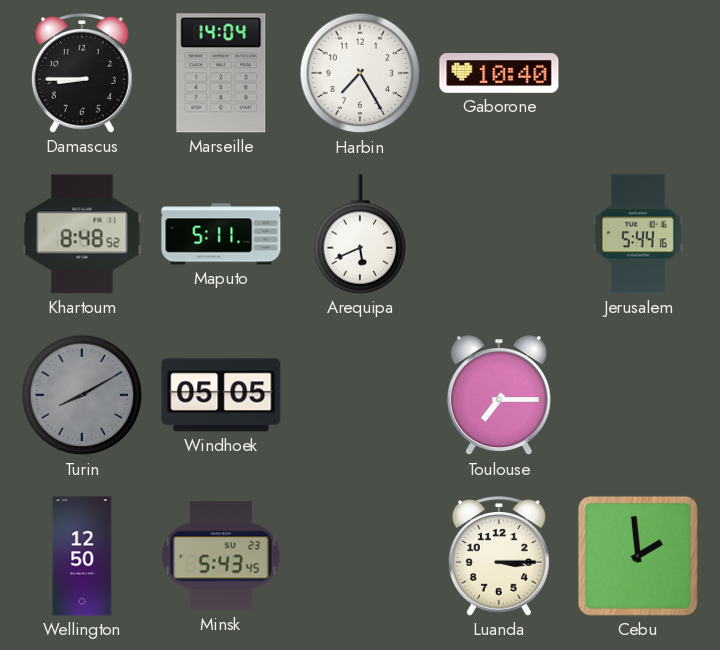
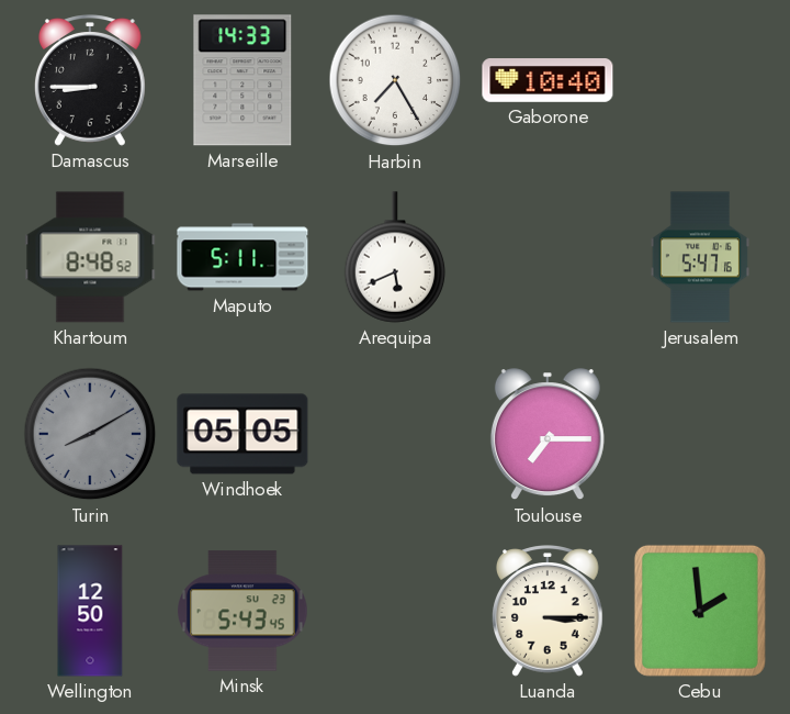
Marseille: 14:04 -> 14:33 (242, 80)
Jerusalem: 5:44 -> 5:47 (700, 257)
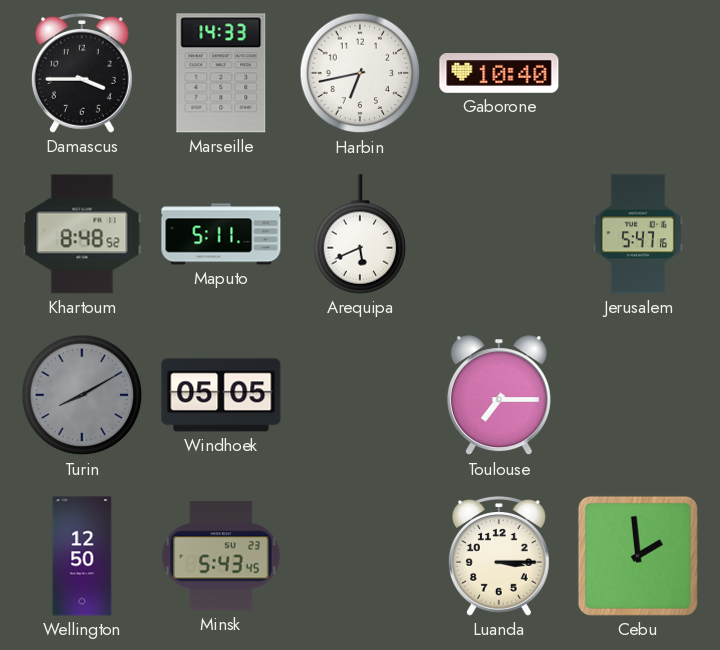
Damascus: 8:45 -> 3:45 (82, 73)
Harbin: 7:25 -> 6:43 (360, 73)
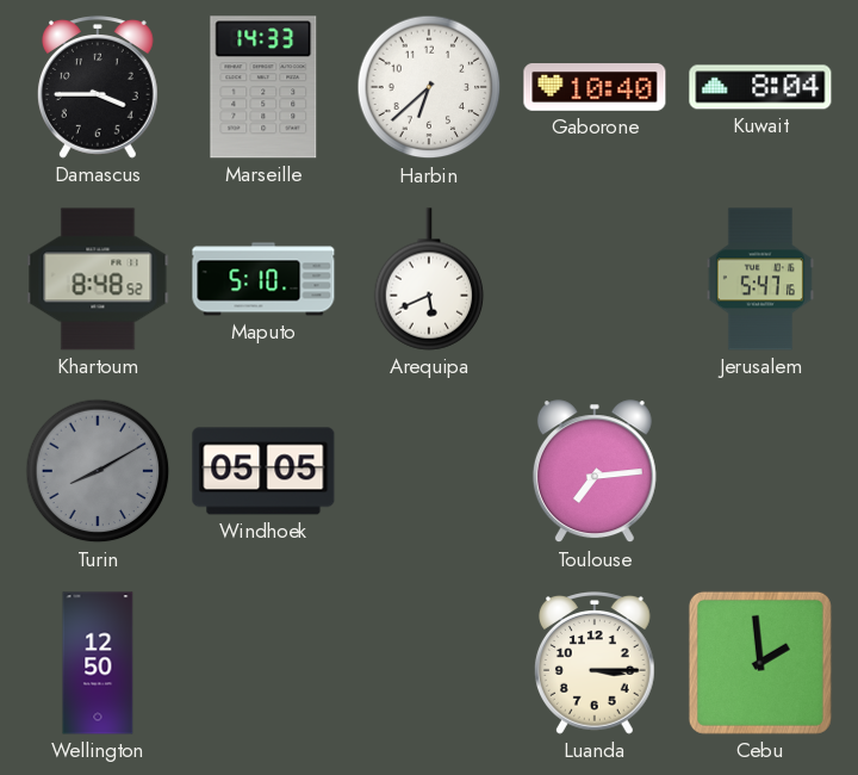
Harbin: 6:43 -> 6:38 (429, 87)
Kuwait: none -> 8:04 (760, 87)
Maputo: 5:11 -> 5:10 (263, 279)
Toulouse: 7:15 -> 7:14 (595, 472)
Minsk: 5:43 -> none (221, 556)
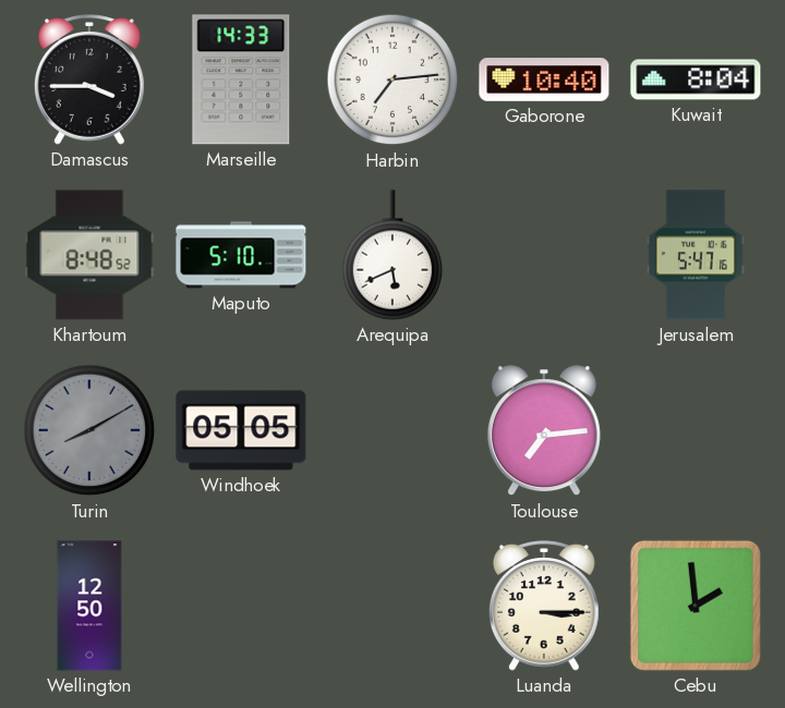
Harbin: 6:38 -> 7:14 (392, 80)
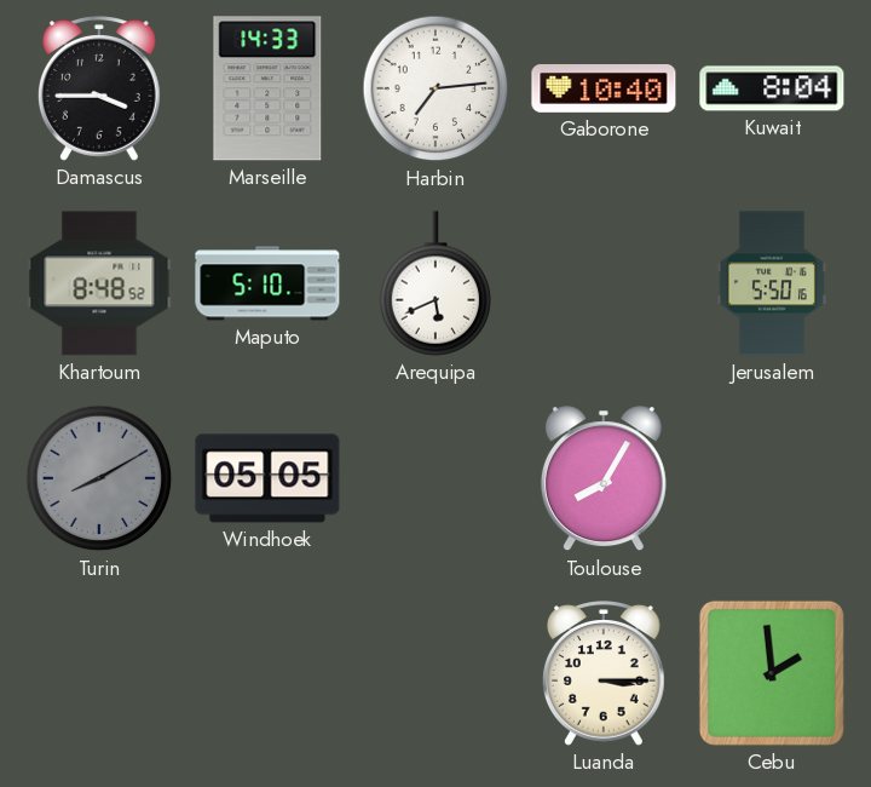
Jerusalem: 5:47 -> 5:50 (772, 283)
Toulouse: 7:14 -> 8:05 (604, 479)
Wellington: 12:50 -> none (89, 606)
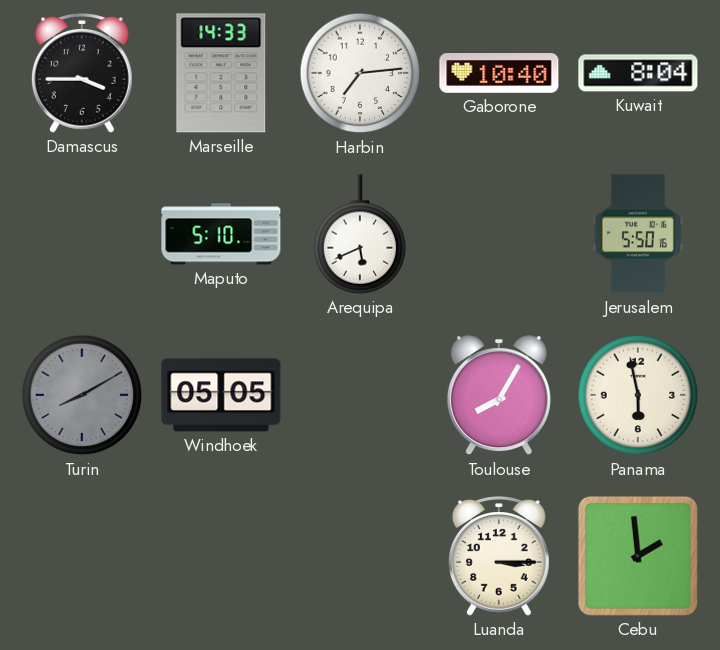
Khartoum: 8:48 -> none (99, 283)
Panama: none -> 5:58 (638, 395)
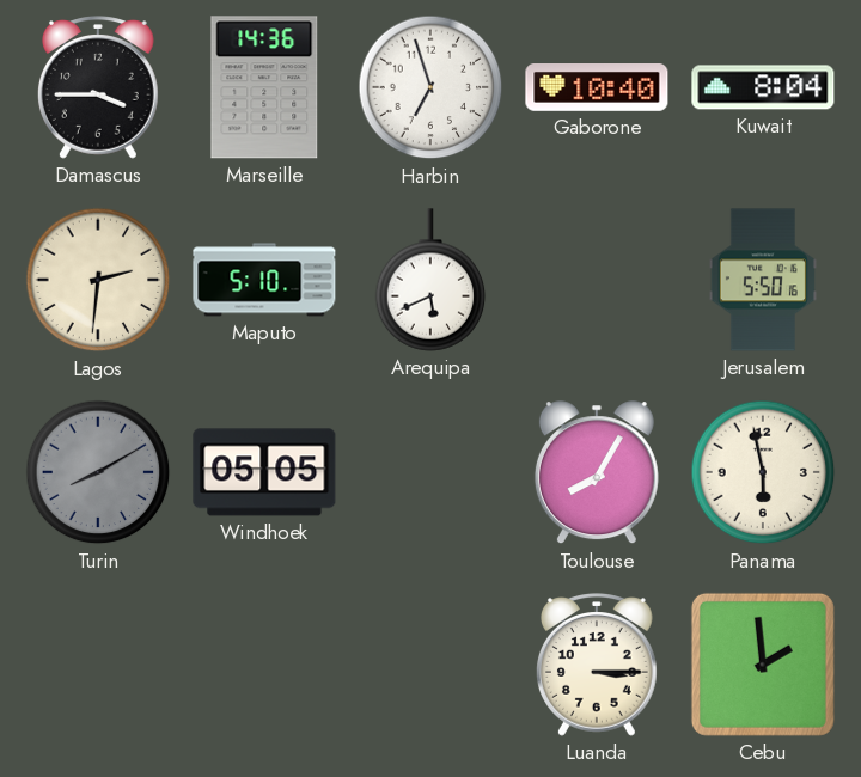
Marseille: 14:33 -> 14:36 (264, 87)
Harbin: 7:14 -> 6:57 (430, 87)
Lagos: none -> 2:31 (98, 280)
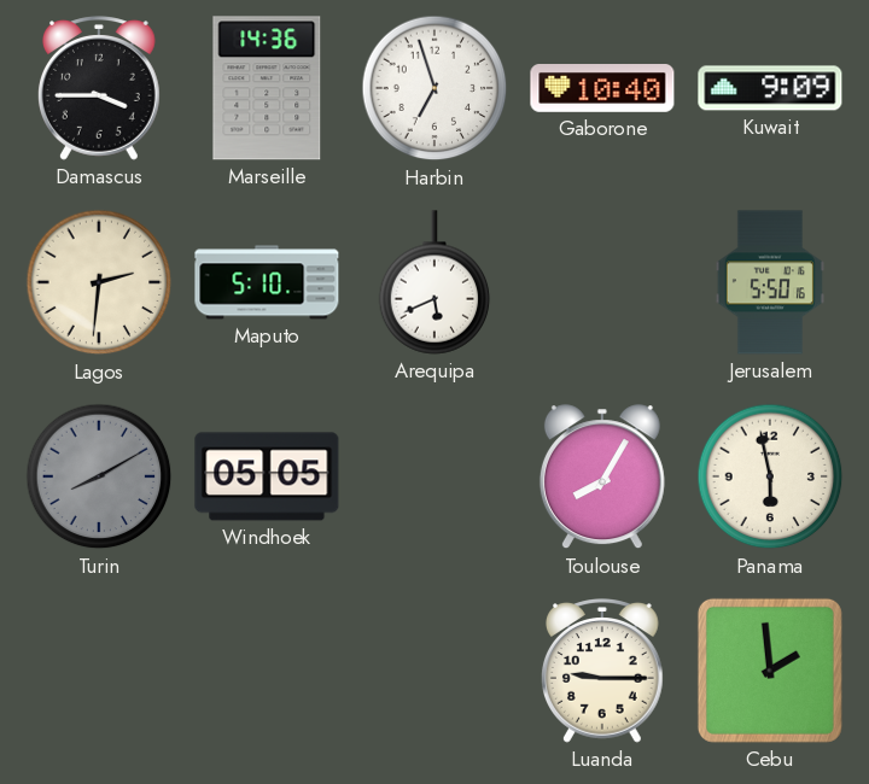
Kuwait: 8:04 -> 9:09 (770, 88)
Luanda: 3:15 -> 9:15 (602, 671)
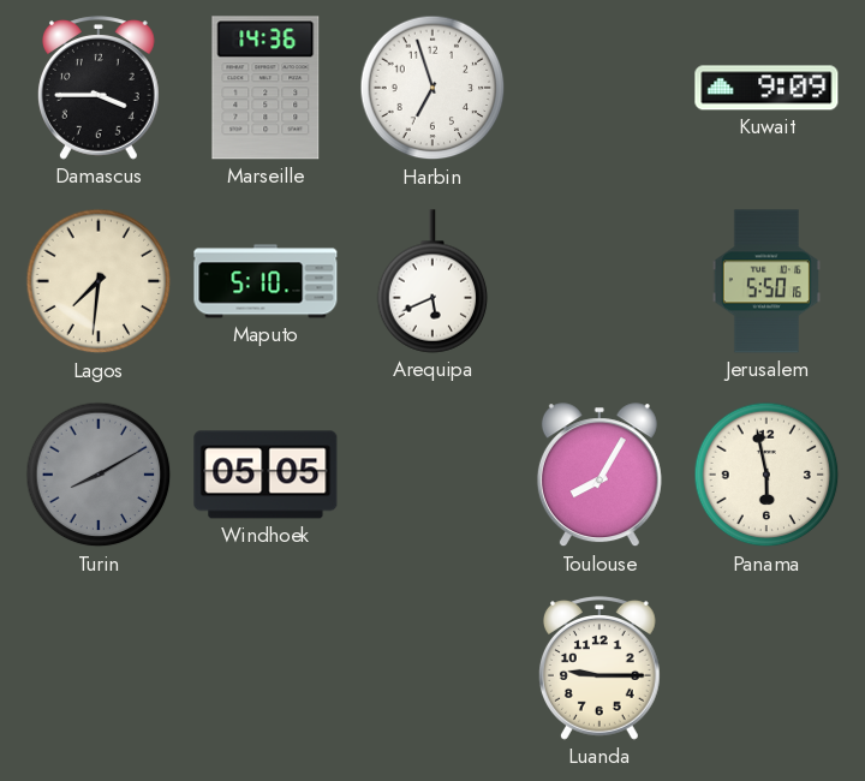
Gaborone: 10:40 -> none (602, 89)
Lagos: 2:31 -> 7:31 (99, 281)
Cebu: 1:59 -> none (770, 671)
